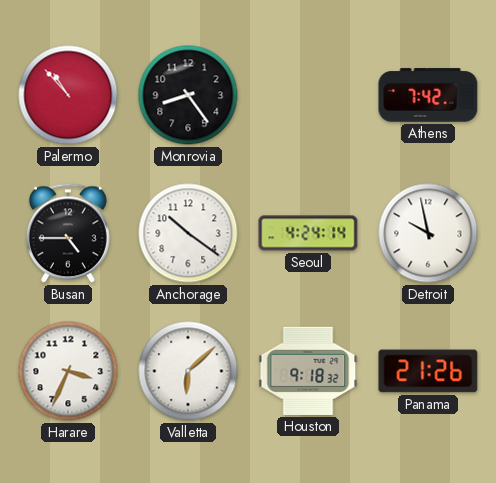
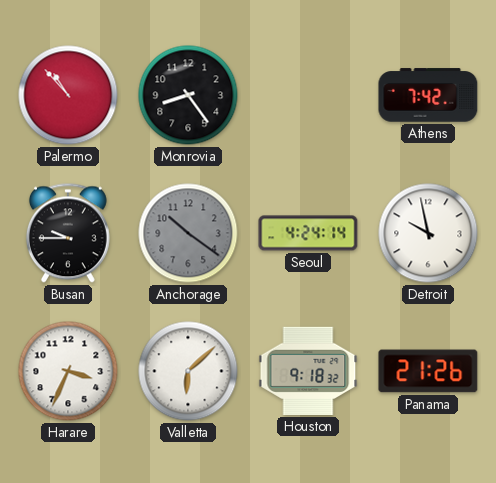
Busan: 4:45 -> 9:45 (68, 233)
Anchorage dial: white -> grey (188, 233)
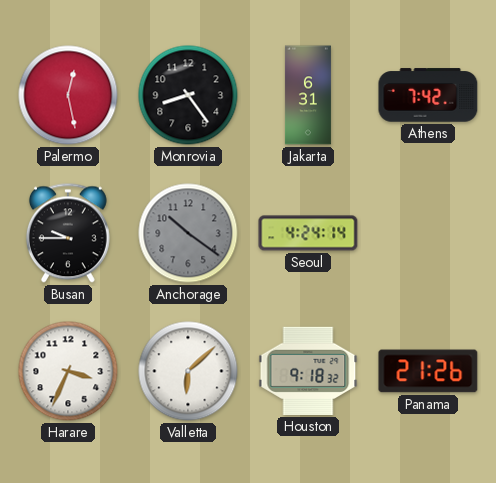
Palermo: 10:53 -> 12:28 (68, 95)
Jakarta: none -> 6:31 (308, 95)
Detroit: 9:58 -> none (428, 233)
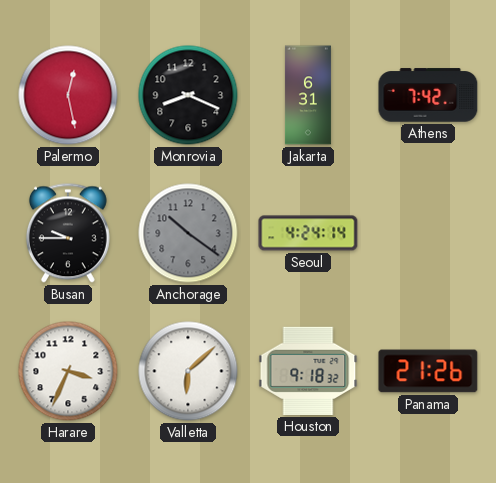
Monrovia: 8:24 -> 8:19 (188, 95)
